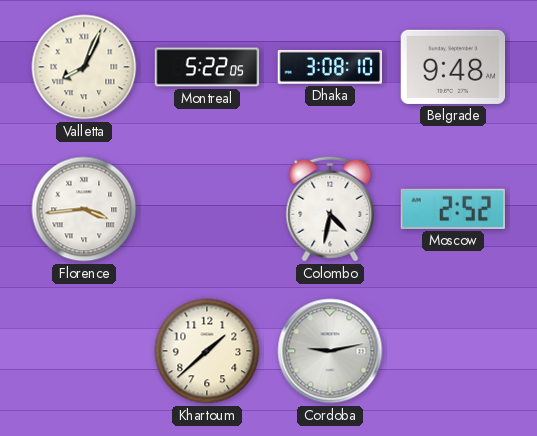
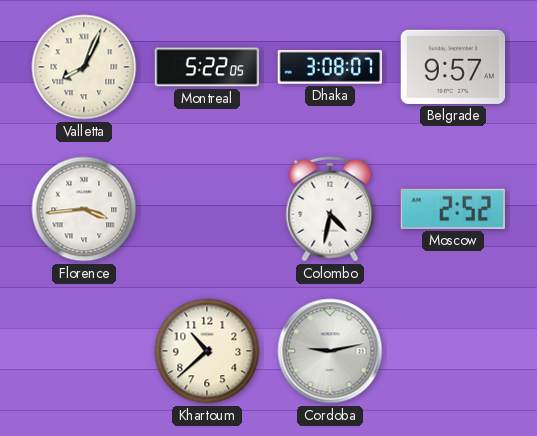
Dhaka: 3:08:10 -> 3:08:07 (330, 67)
Belgrade: 9:48 -> 9:57 (453, 67)
Khartoum: 1:38 -> 10:38 (207, 351)
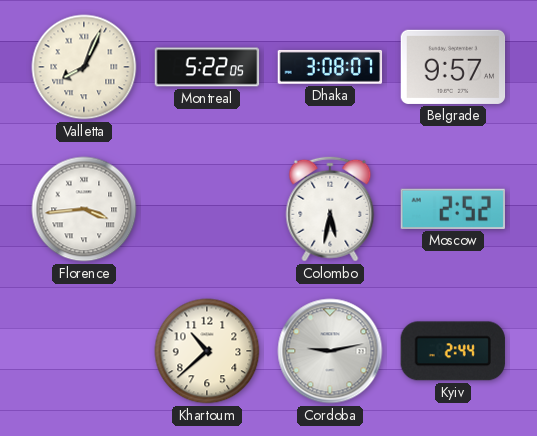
Colombo: 4:32 -> 5:32 (330, 209)
Kyiv: none -> 2:44 (453, 351)
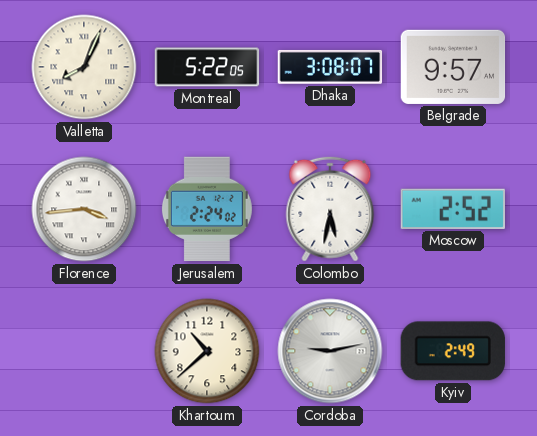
Jerusalem: none -> 2:24 (207, 209)
Kyiv: 2:44 -> 2:49 (453, 351)
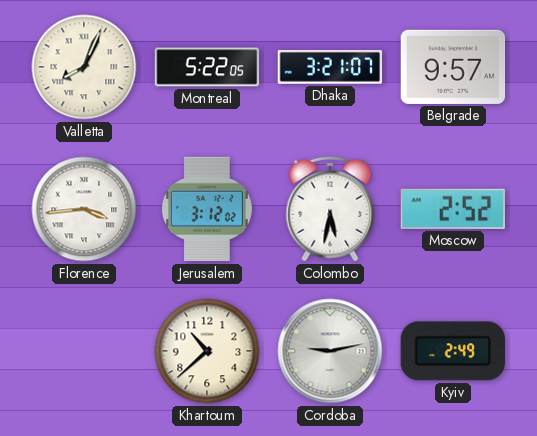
Dhaka: 3:08 -> 3:21 (330, 67)
Jerusalem: 2:24 -> 3:12 (207, 209)
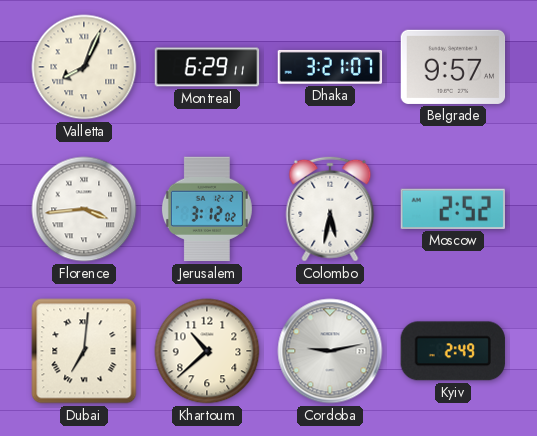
Montreal: 5:22 -> 6:29 (207, 67)
Dubai: none -> 7:01 (84, 351)
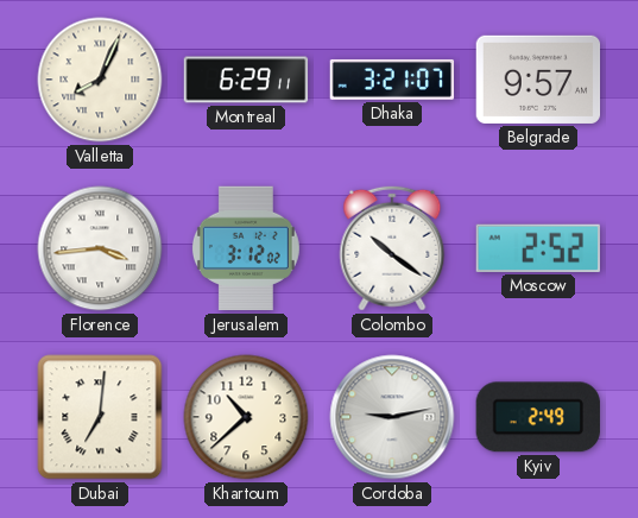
Colombo: 5:32 -> 10:21 (392, 248)
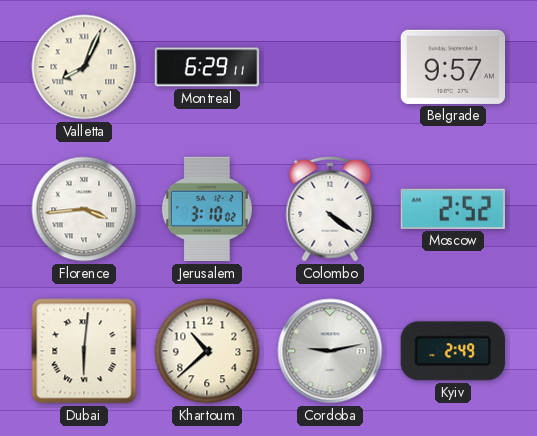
Dhaka: 3:21 -> none (392, 80)
Jerusalem: 3:12 -> 3:10 (207, 209)
Colombo: 10:21 -> 4:21 (330, 209)
Dubai: 7:01 -> 6:01 (84, 351)
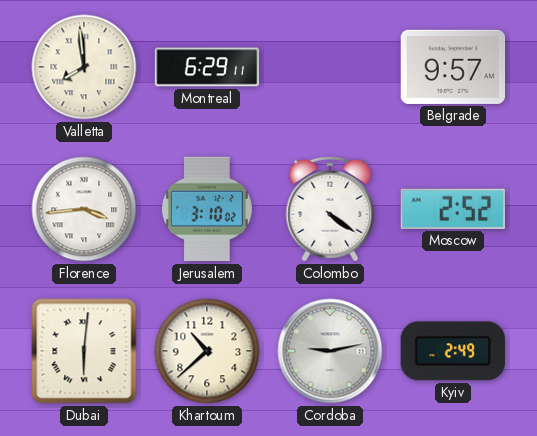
Valletta: 8:04 -> 7:59 (84, 67)
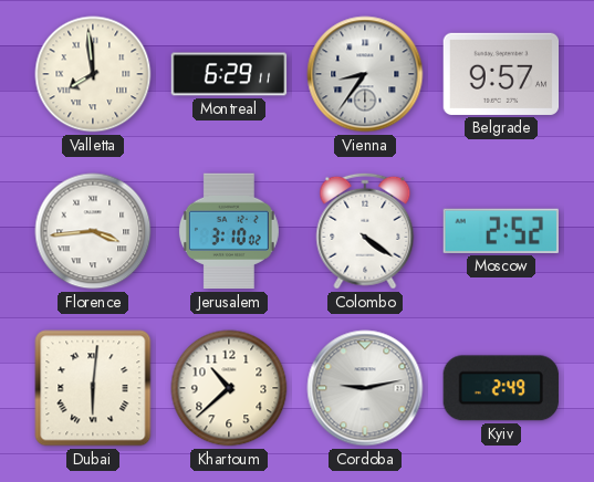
Vienna: none -> 8:36 (365, 74)
